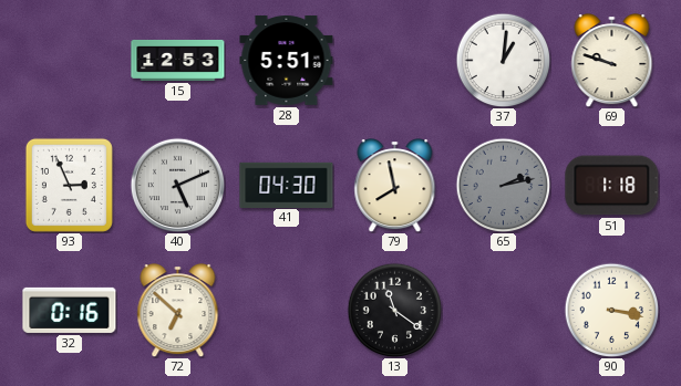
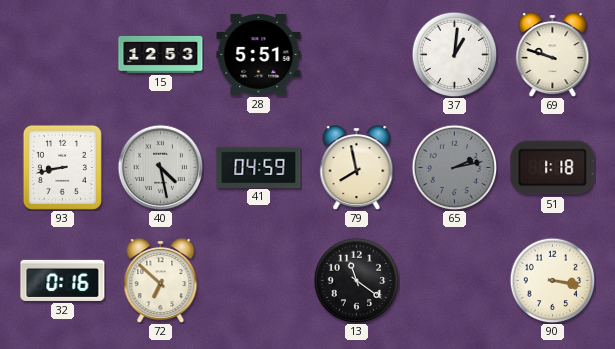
93: 2:56 -> 8:43 (62, 167)
40: 5:11 -> 4:28 (160, 167)
41: 04:30 -> 04:59 (259, 167)
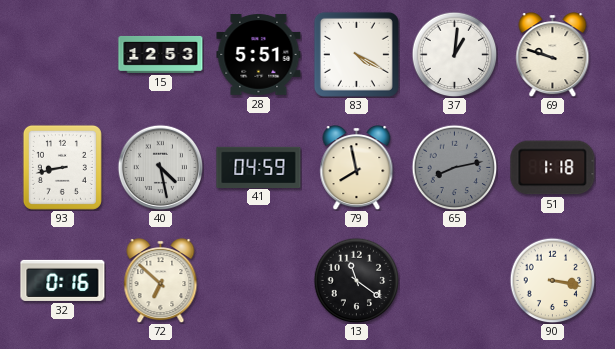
83: none -> 4:20 (356, 54)
65: 2:13 -> 8:13 (454, 167)
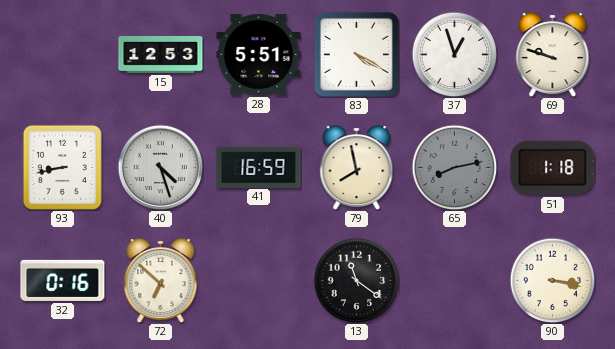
37: 1:01 -> 12:57 (454, 54)
40: 4:28 -> 4:27 (160, 167)
41: 04:59 -> 16:59 (259, 167)
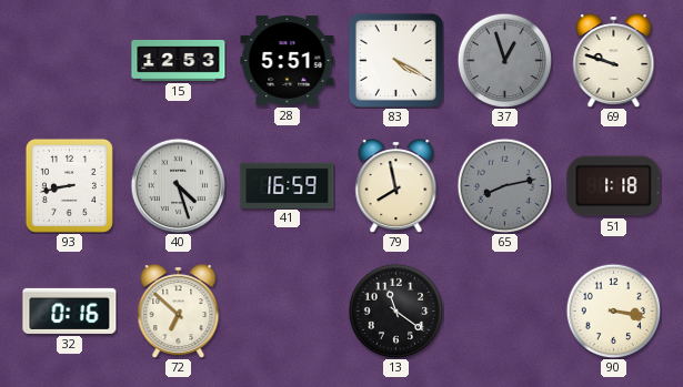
37 dial: white -> grey (504, 60)
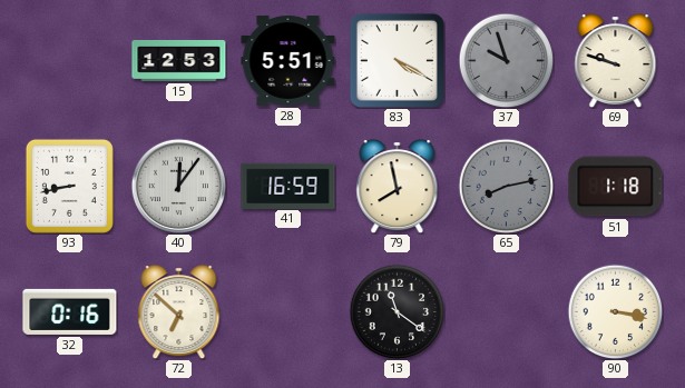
37: 12:57 -> 9:57 (506, 60)
40: 4:27 -> 12:06 (178, 186)
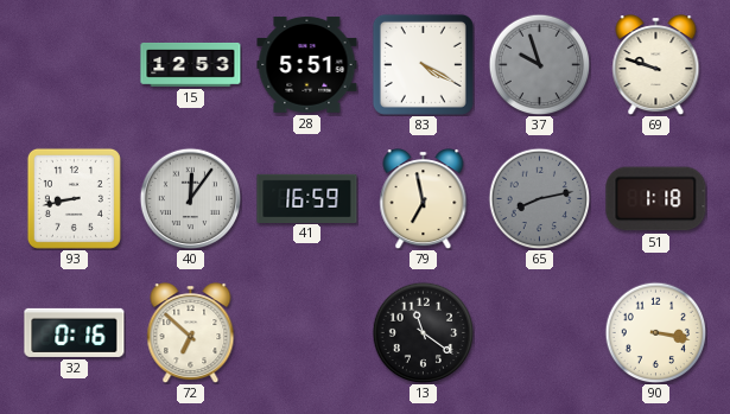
79: 7:58 -> 6:58 (424, 199)
